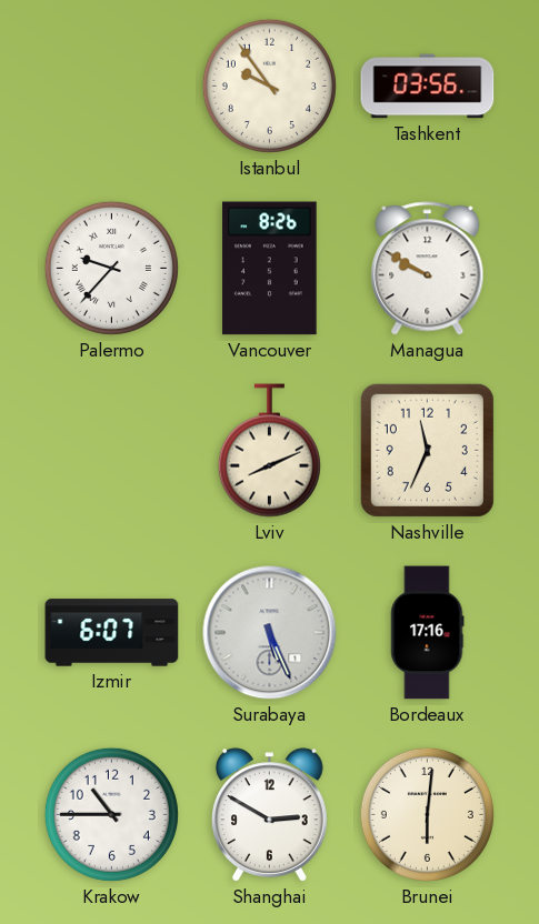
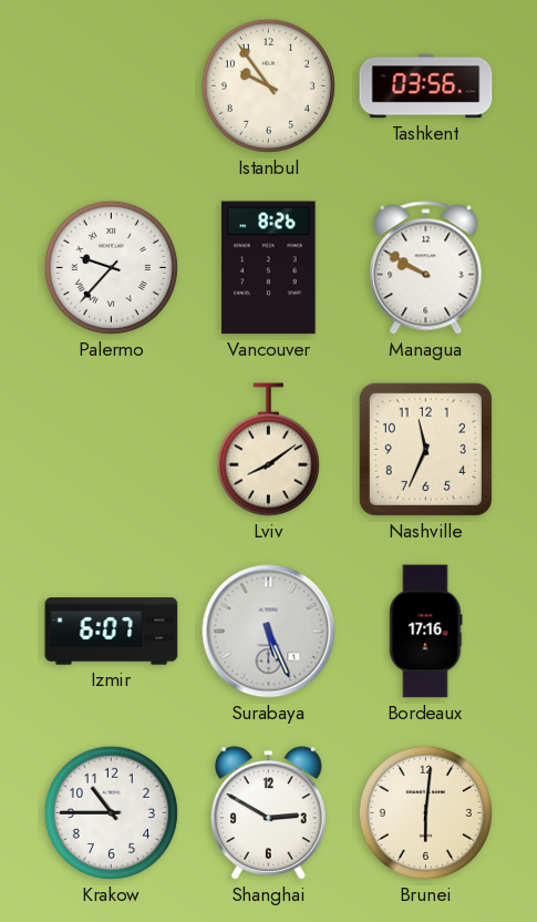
Lviv: 8:11 -> 8:09 (268, 450)
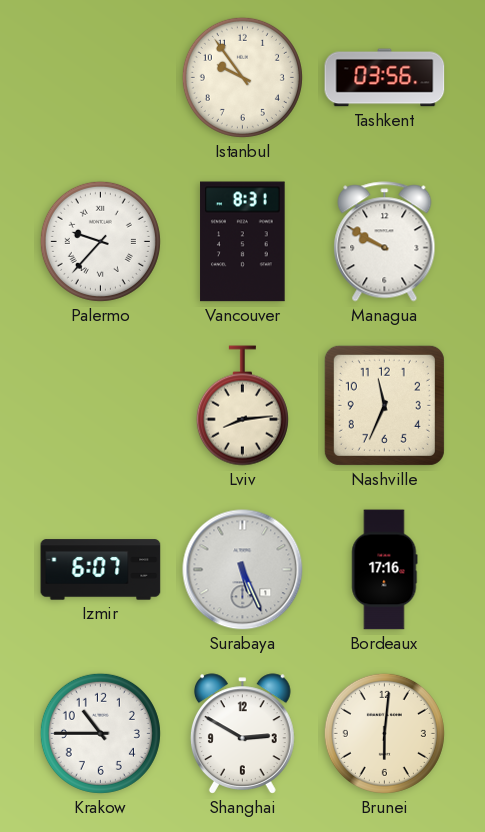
Vancouver: 8:26 -> 8:31 (243, 242)
Lviv: 8:09 -> 8:14 (242, 406)
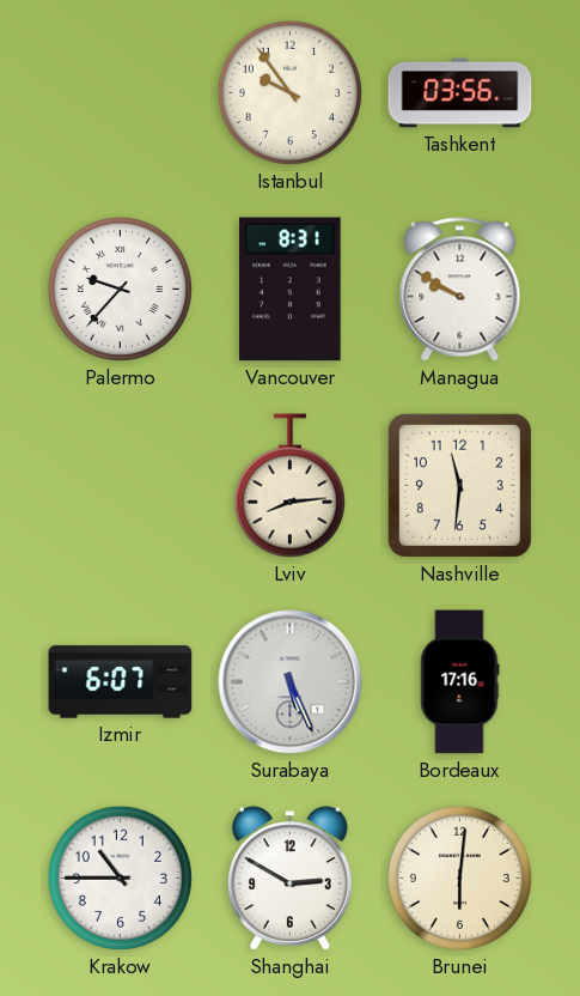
Nashville: 11:34 -> 11:31 (459, 485)
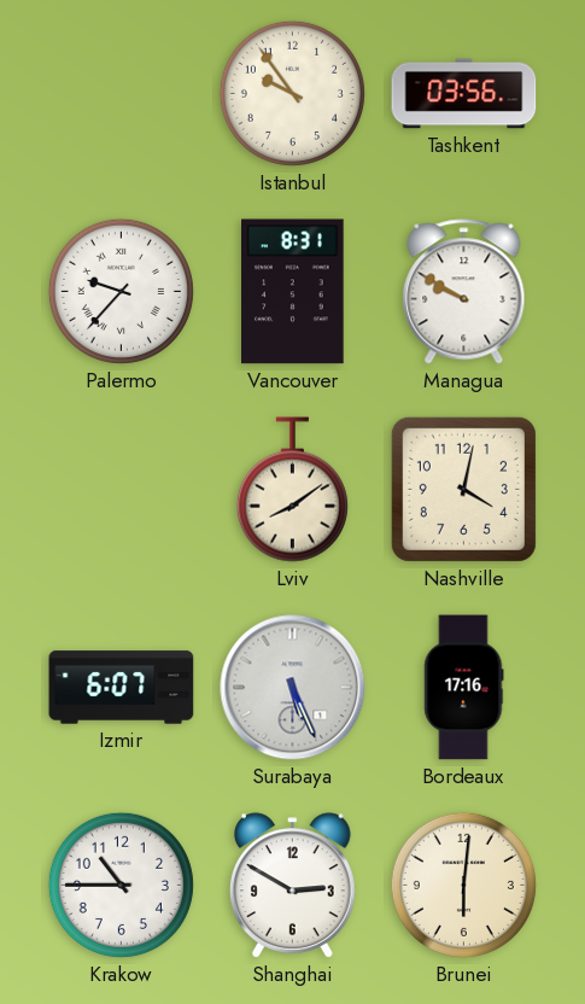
Lviv: 8:14 -> 8:09 (292, 490)
Nashville: 11:31 -> 4:02 (463, 489)
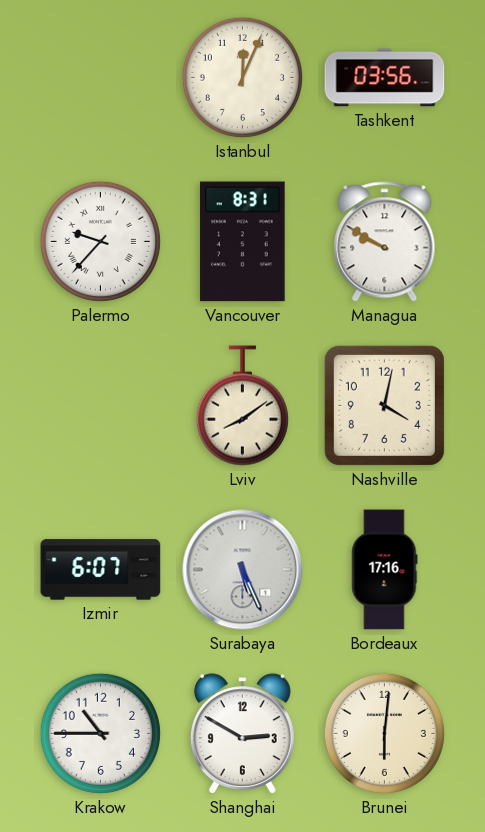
Istanbul: 9:54 -> 12:04 (242, 77)
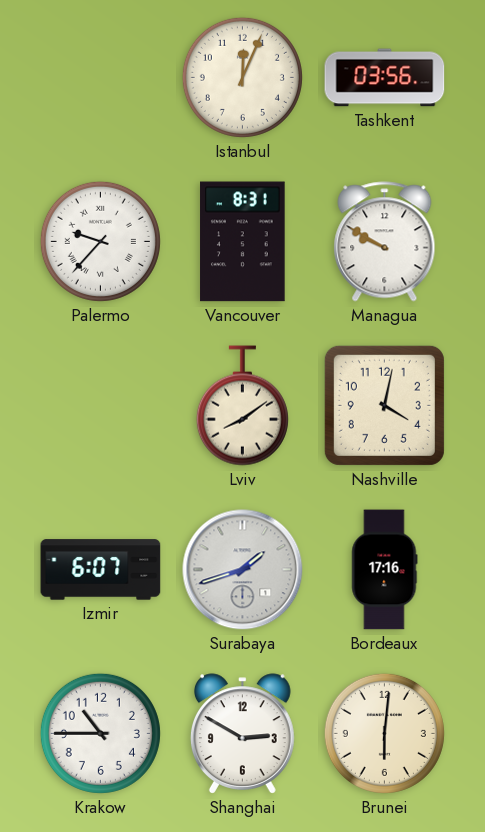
Surabaya: 5:26 -> 1:42 (243, 570)
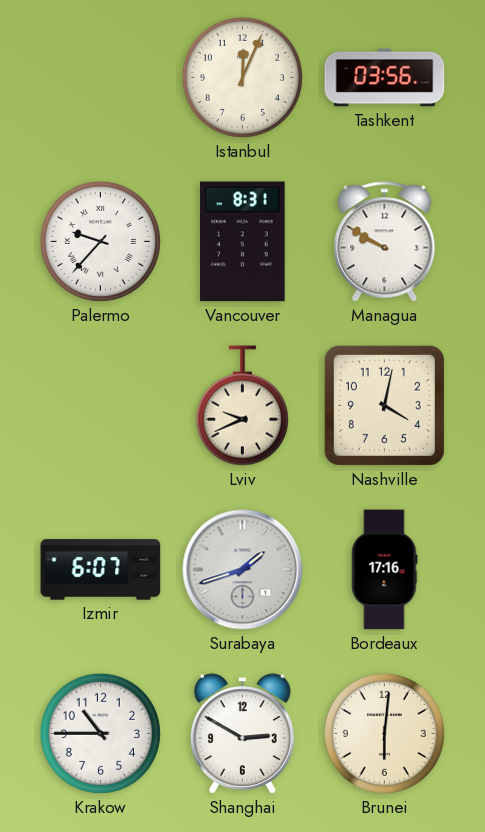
Lviv: 8:09 -> 9:41 (242, 406)
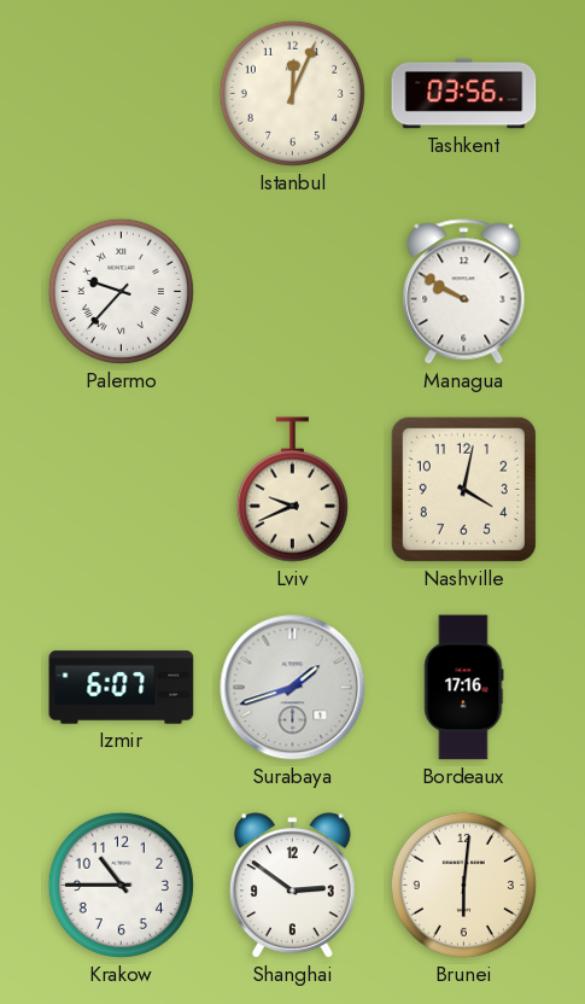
Vancouver: 8:31 -> none (243, 242)
Shanghai: 2:50 -> 2:51 (292, 886)
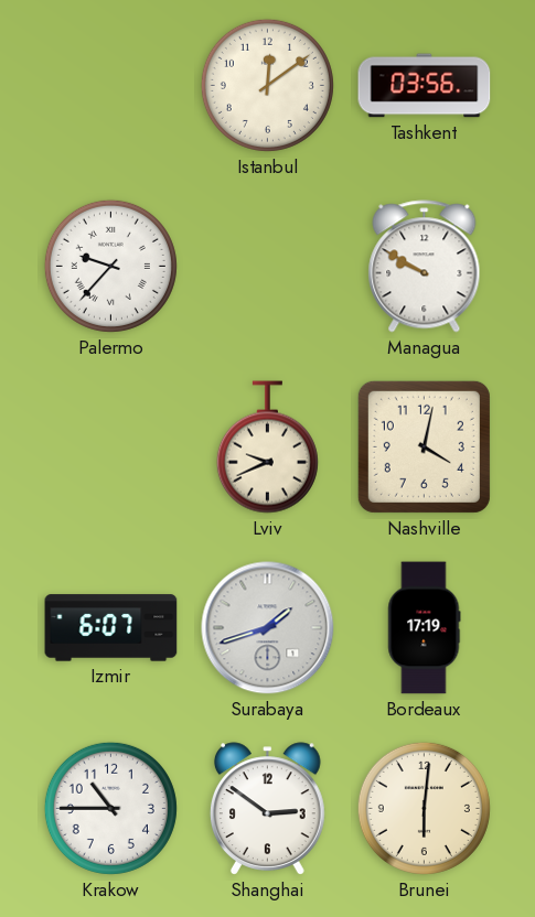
Istanbul: 12:04 -> 12:09 (267, 85)
Bordeaux: 17:16 -> 17:19 (425, 628)
